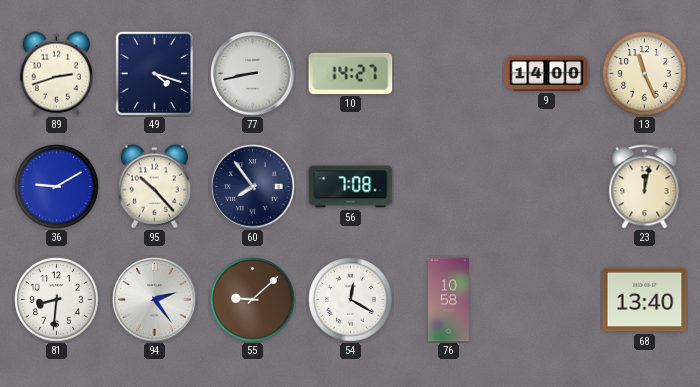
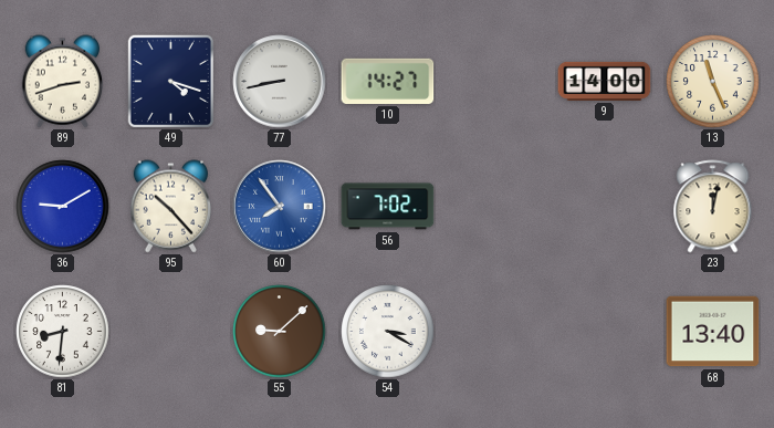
60 dial: navy -> blue (280, 207)
56: 7:08 -> 7:02 (388, 207)
94: 2:24 -> none (155, 300)
54: 12:20 -> 3:20 (388, 332)
76: 10:58 -> none (449, 300)
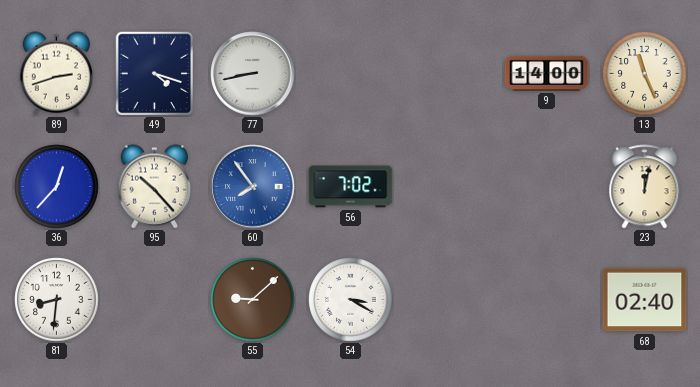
10: 14:27 -> none (388, 81)
36: 9:10 -> 12:37 (57, 187)
68: 13:40 -> 02:40 (645, 300)
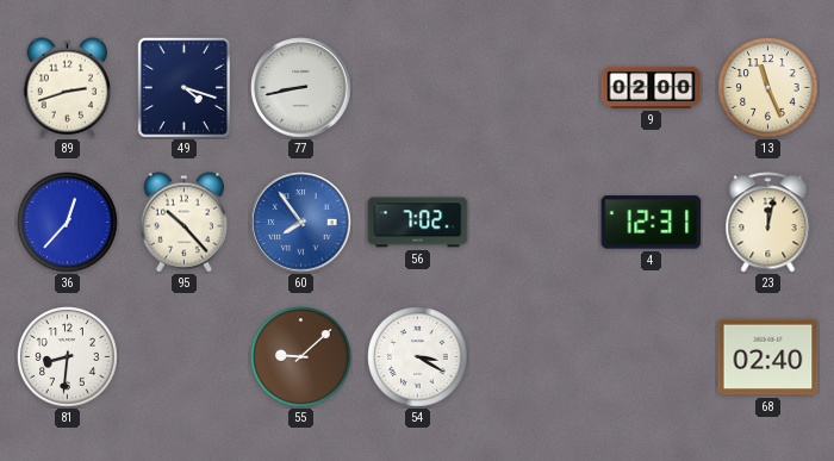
9: 14:00 -> 02:00 (652, 87)
4: none -> 12:31 (652, 223)
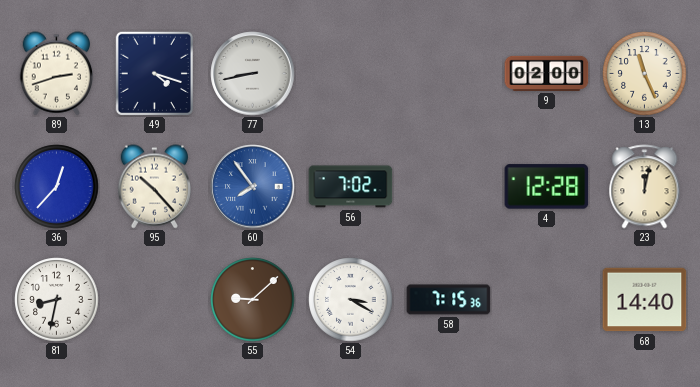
4: 12:31 -> 12:28 (547, 187)
81: 8:31 -> 8:32 (57, 300)
58: none -> 7:15 (449, 300)
68: 02:40 -> 14:40 (645, 300)
